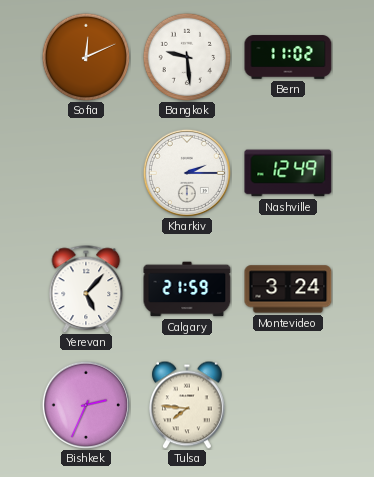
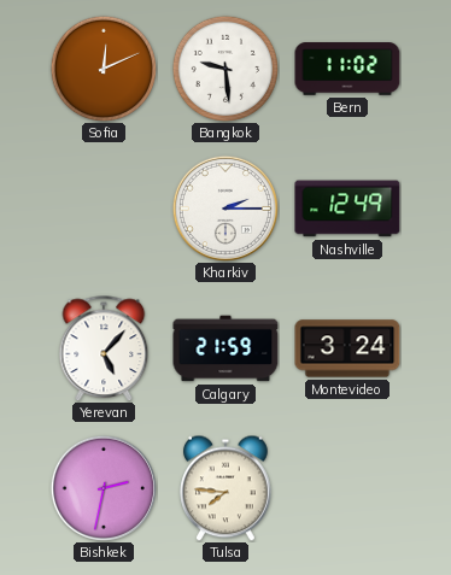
Bishkek: 2:34 -> 2:32 (104, 488)
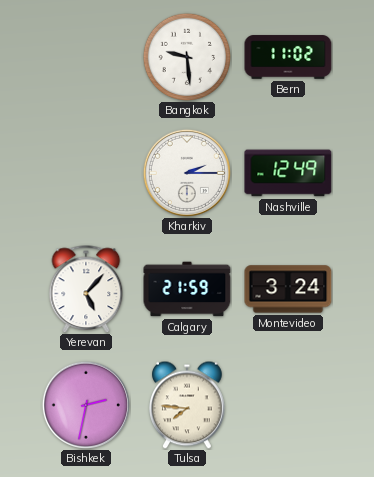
Sofia: 12:11 -> none (102, 68)
